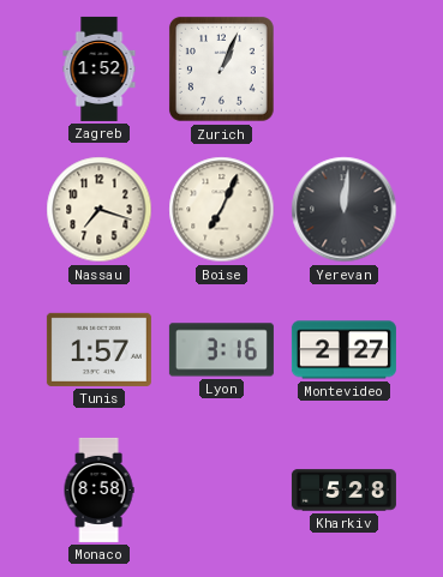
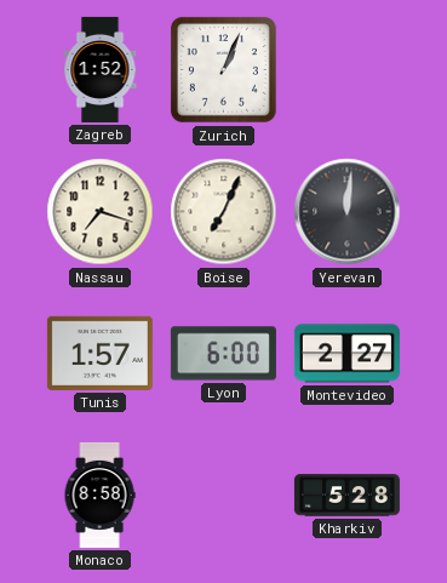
Lyon: 3:16 -> 6:00 (223, 354)
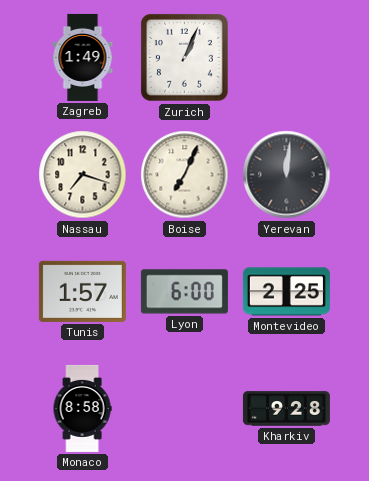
Zagreb: 1:52 -> 1:49 (83, 57)
Montevideo: 2:27 -> 2:25 (286, 292)
Kharkiv: 5:28 -> 9:28 (286, 409)
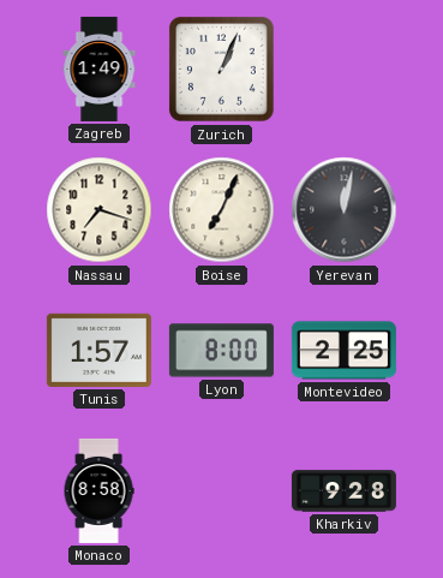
Yerevan: 12:01 -> 12:02 (345, 210)
Lyon: 6:00 -> 8:00 (221, 351)
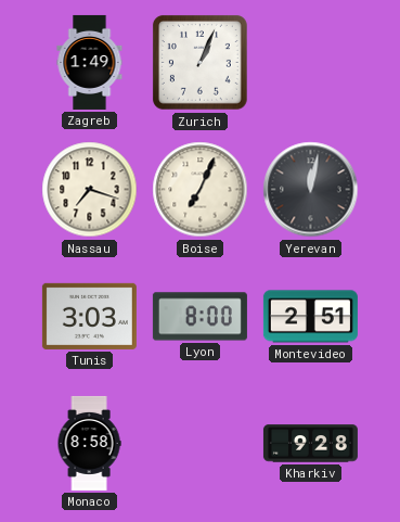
Tunis: 1:57 -> 3:03 (89, 316)
Montevideo: 2:25 -> 2:51 (310, 317)
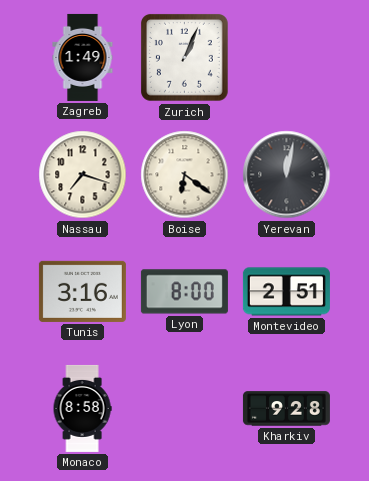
Boise: 7:04 -> 6:21 (185, 175)
Tunis: 3:03 -> 3:16 (82, 291)
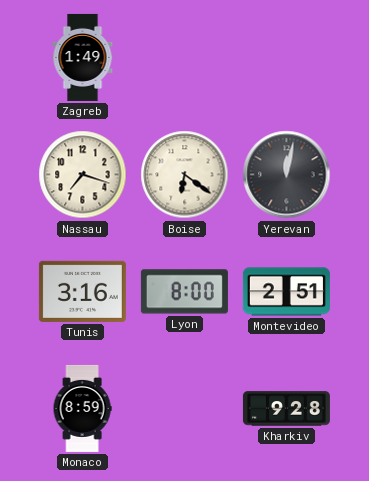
Zurich: 1:04 -> none (184, 57)
Monaco: 8:58 -> 8:59 (82, 408)
